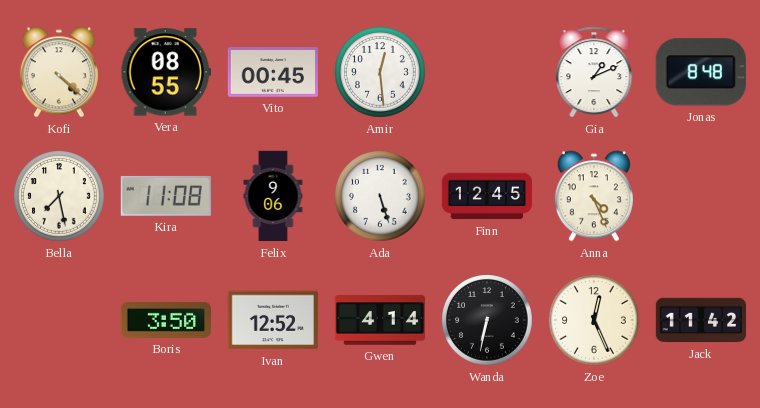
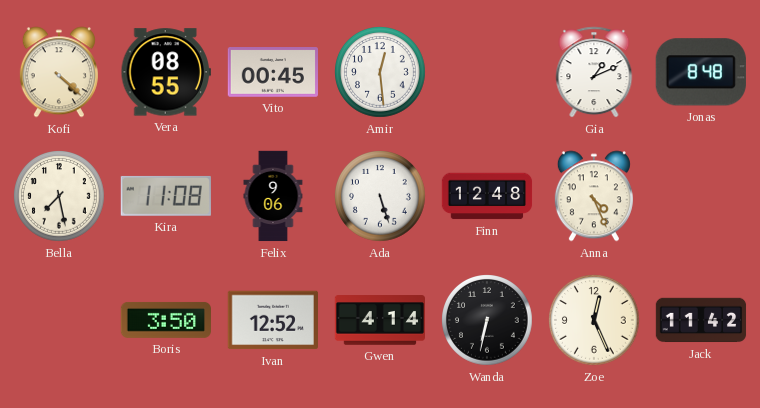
Finn: 12:45 -> 12:48 (487, 196)
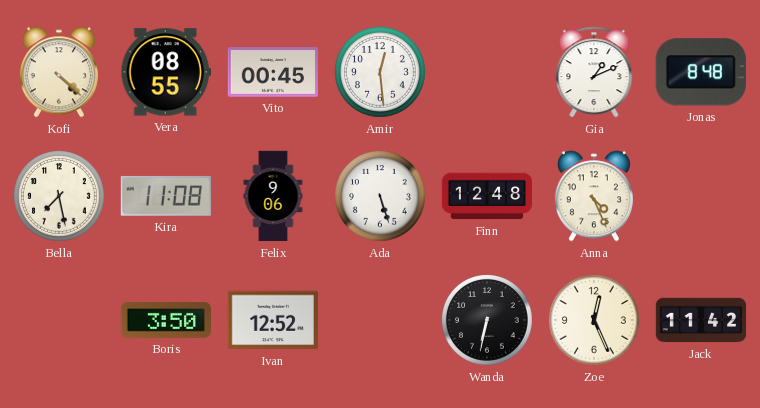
Gwen: 4:14 -> none (379, 320)
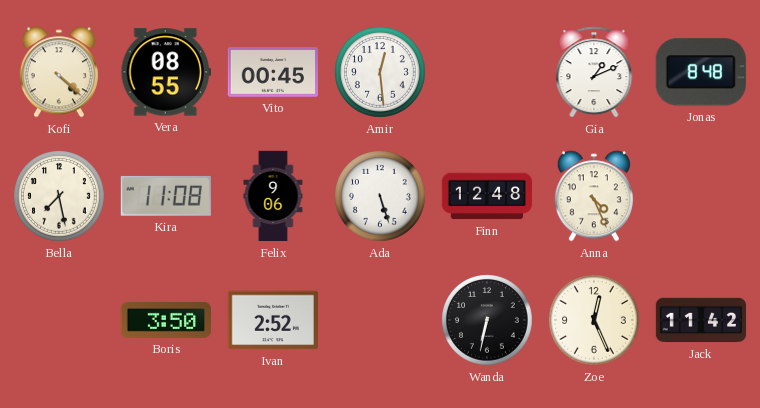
Ivan: 12:52 -> 2:52 (272, 320)
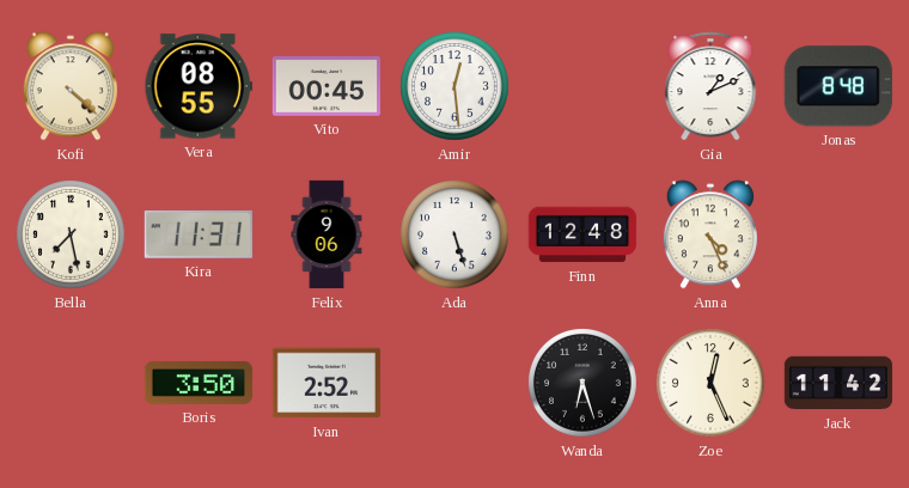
Kira: 11:08 -> 11:31 (199, 234)
Wanda: 6:32 -> 6:27 (584, 384)
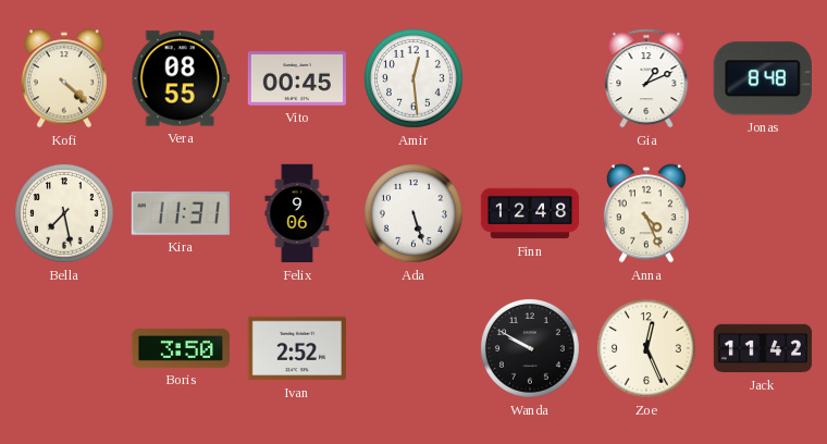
Wanda: 6:27 -> 9:50 (531, 349)
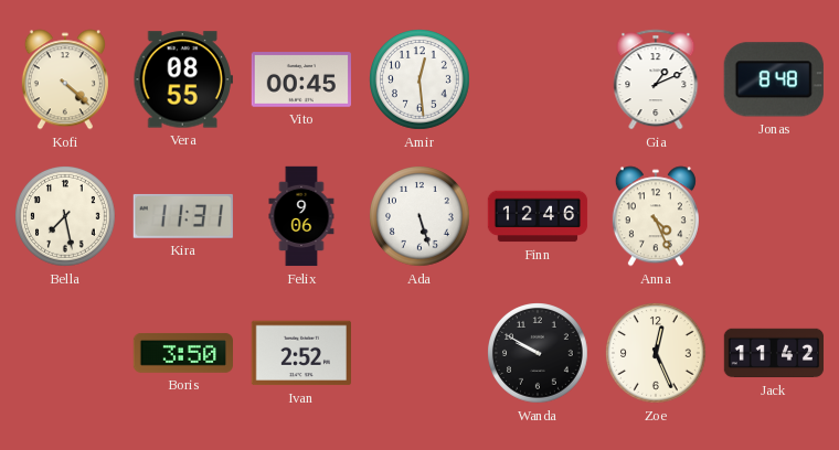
Finn: 12:48 -> 12:46 (538, 216)
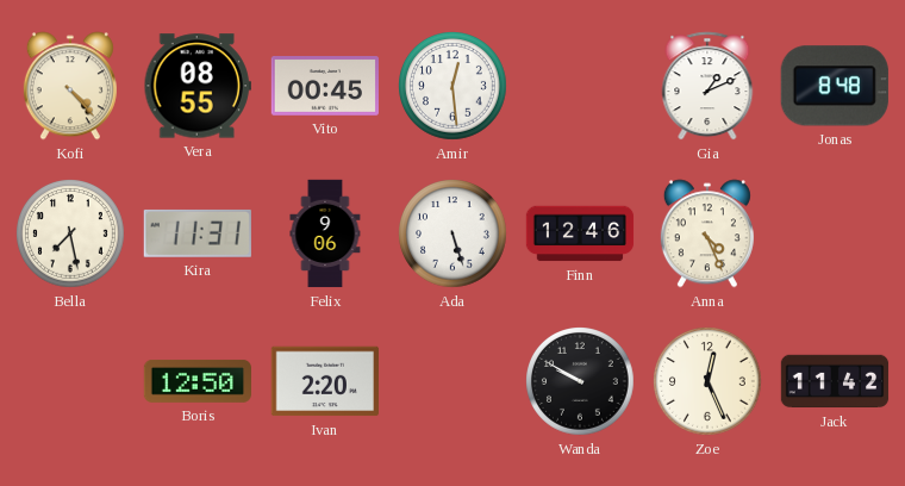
Kofi: 4:22 -> 4:23 (70, 86)
Boris: 3:50 -> 12:50 (196, 381)
Ivan: 2:52 -> 2:20 (324, 381)
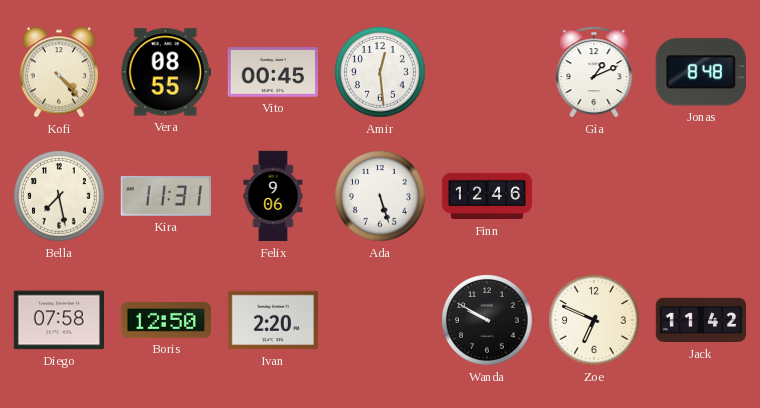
Anna: 4:26 -> none (707, 233)
Diego: none -> 07:58 (58, 320)
Zoe: 12:26 -> 6:49 (595, 321)
